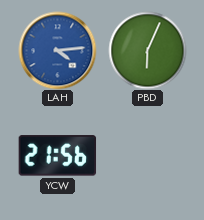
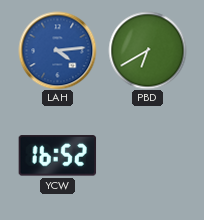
PBD: 6:04 -> 6:40 (147, 50)
YCW: 21:56 -> 16:52 (57, 156)
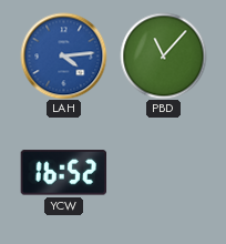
PBD: 6:40 -> 11:07 (163, 55)
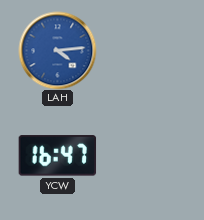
PBD: 11:07 -> none (163, 55)
YCW: 16:52 -> 16:47 (57, 156)
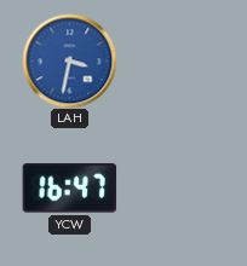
LAH: 4:14 -> 3:32 (69, 60)
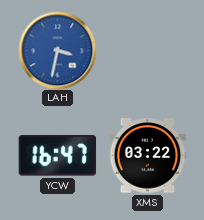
XMS: none -> 03:22 (147, 156)
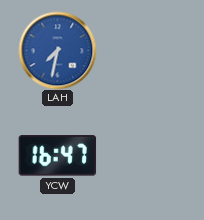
LAH: 3:32 -> 7:32 (57, 50)
XMS: 03:22 -> none (147, 156)
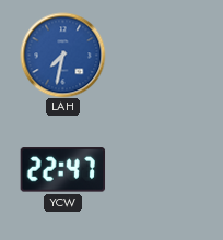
YCW: 16:47 -> 22:47 (62, 170)
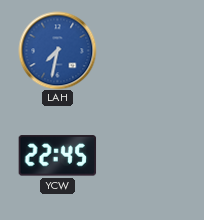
YCW: 22:47 -> 22:45 (57, 156)
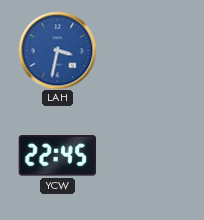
LAH: 7:32 -> 3:32 (57, 50)
